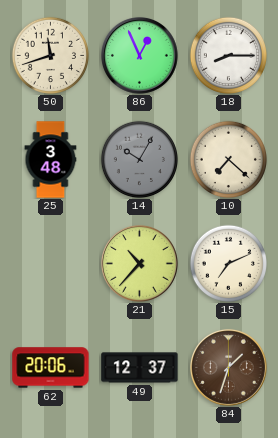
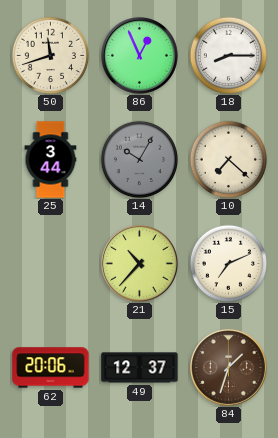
25: 3:48 -> 3:44 (51, 160)
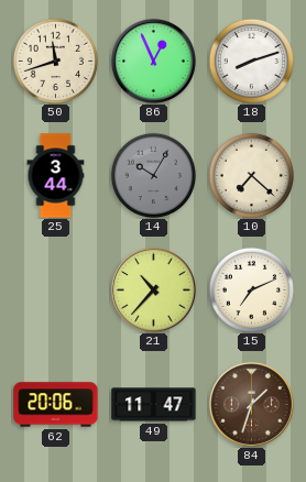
18: 8:15 -> 8:12 (251, 61)
49: 12:37 -> 11:47 (154, 405)
